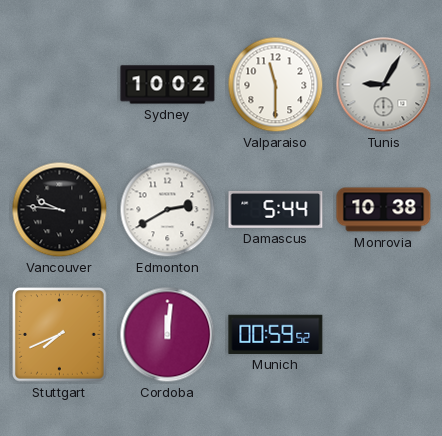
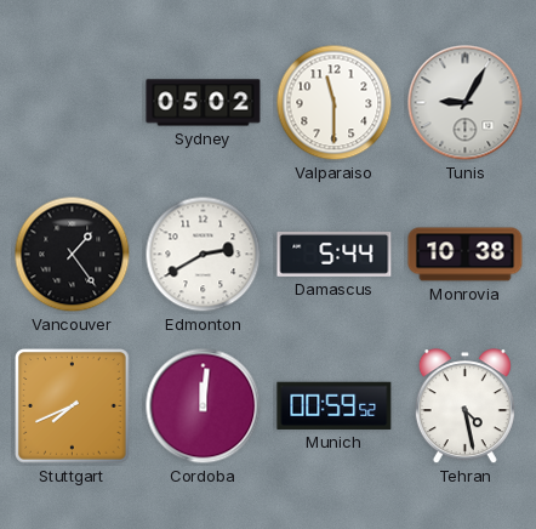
Sydney: 10:02 -> 05:02 (204, 103)
Vancouver: 9:46 -> 1:24 (73, 255)
Tehran: none -> 4:28 (464, 406)
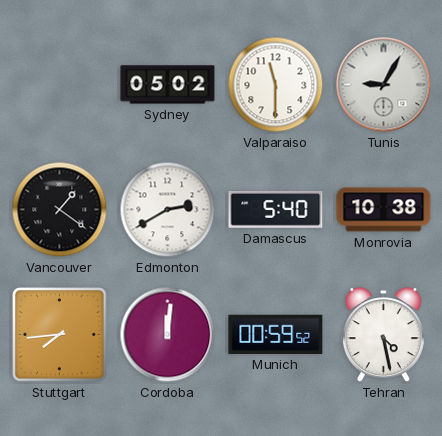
Vancouver: 1:24 -> 1:21 (60, 210)
Damascus: 5:44 -> 5:40 (276, 209)
Stuttgart: 7:41 -> 7:44 (60, 335)
